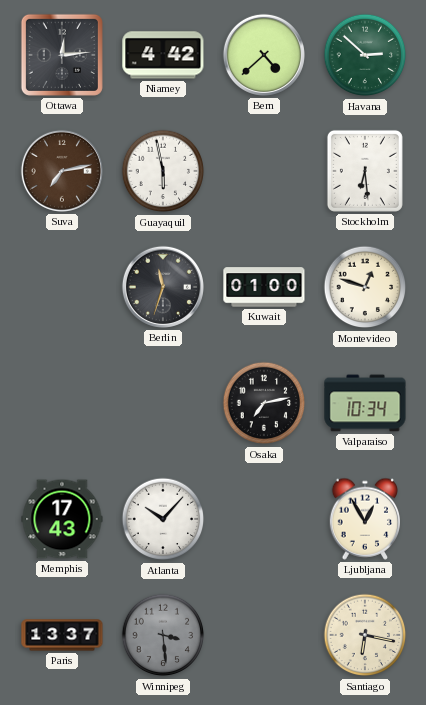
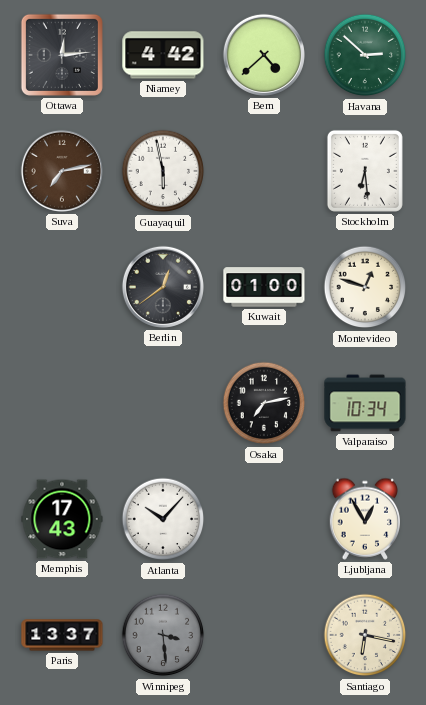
Berlin: 11:33 -> 12:39 (163, 287)
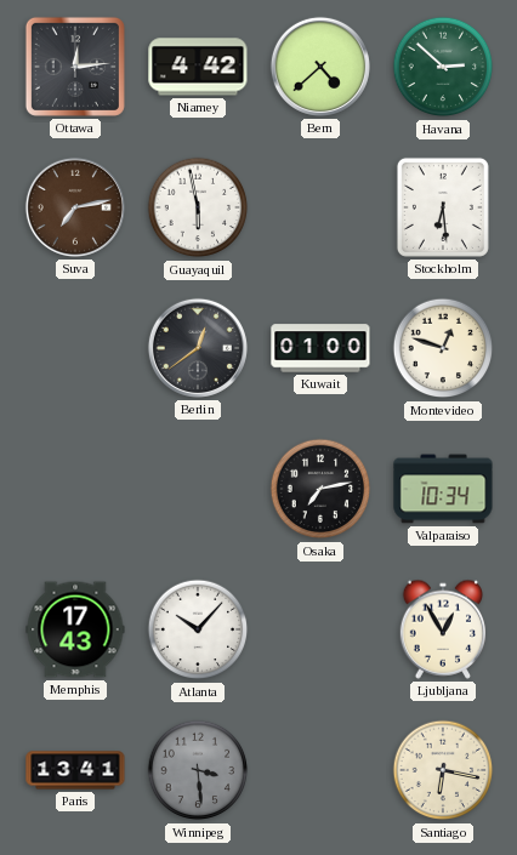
Paris: 13:37 -> 13:41 (75, 770)
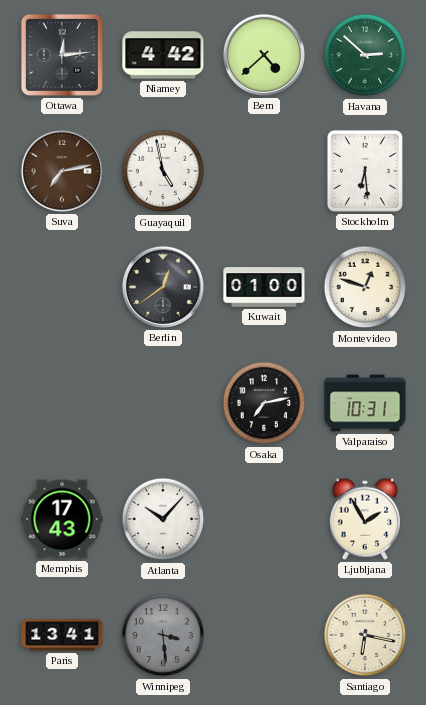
Guayaquil: 5:58 -> 4:58 (163, 171)
Valparaiso: 10:34 -> 10:31 (365, 403)
Ljubljana: 12:55 -> 1:55 (365, 519)
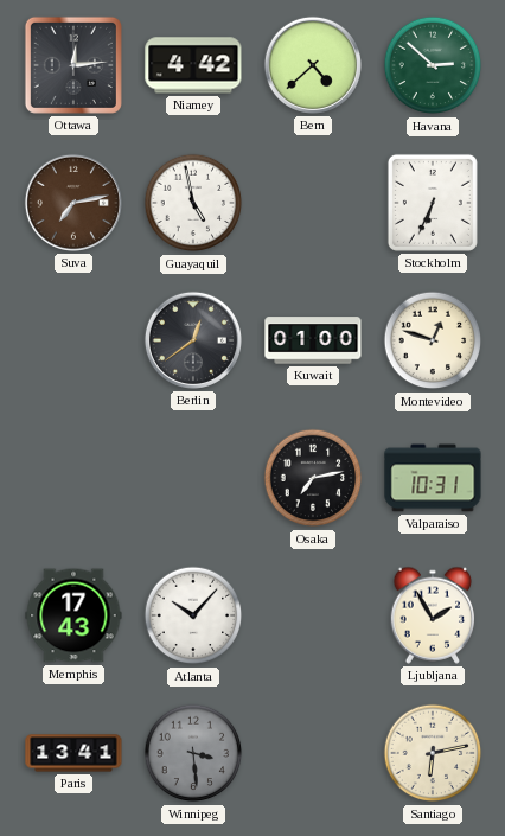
Stockholm: 6:29 -> 6:34 (433, 203)
Santiago: 6:17 -> 6:13 (433, 753)
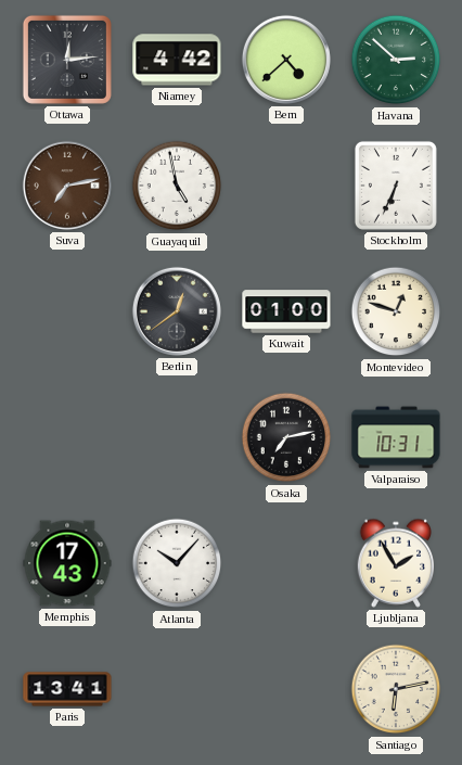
Winnipeg: 3:29 -> none (193, 753)
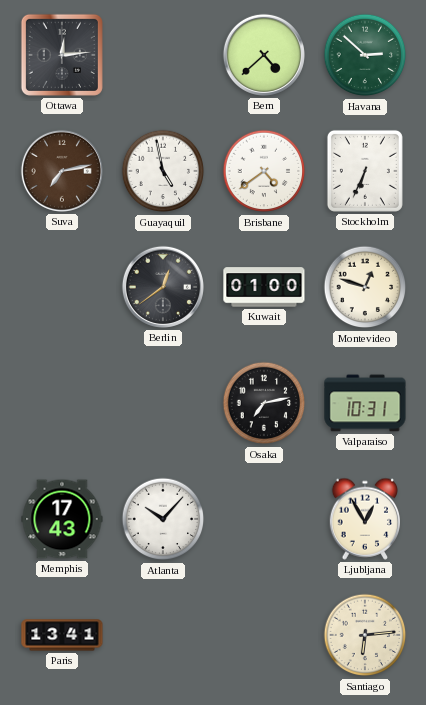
Niamey: 4:42 -> none (177, 60)
Brisbane: none -> 4:39 (264, 171)
Ljubljana: 1:55 -> 12:55 (365, 519)
Santiago: 6:13 -> 6:14 (365, 635)
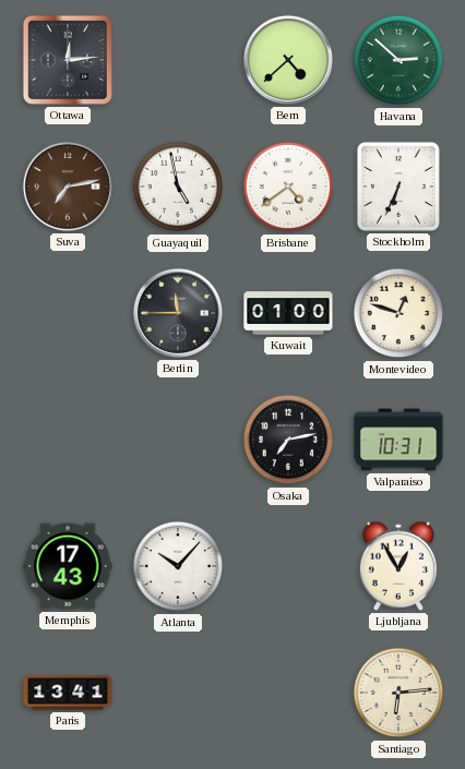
Berlin: 12:39 -> 11:45 (178, 313)
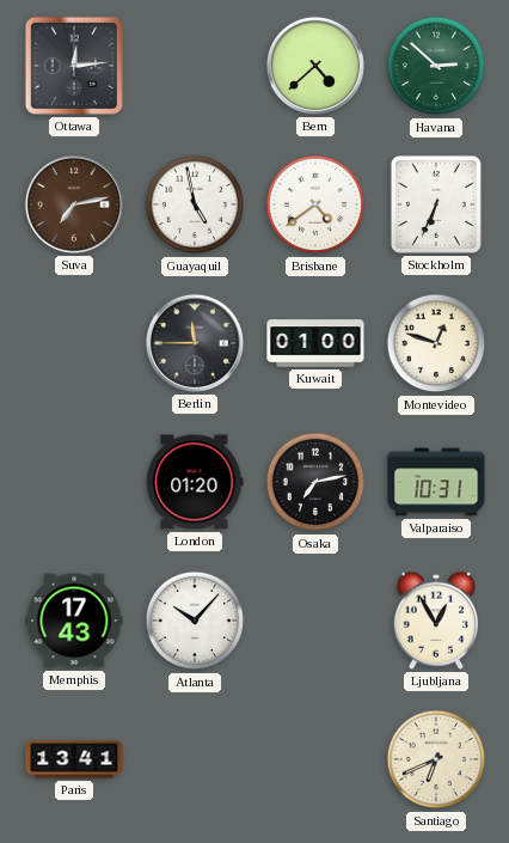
London: none -> 01:20 (195, 482)
Santiago: 6:14 -> 6:41 (436, 759)
